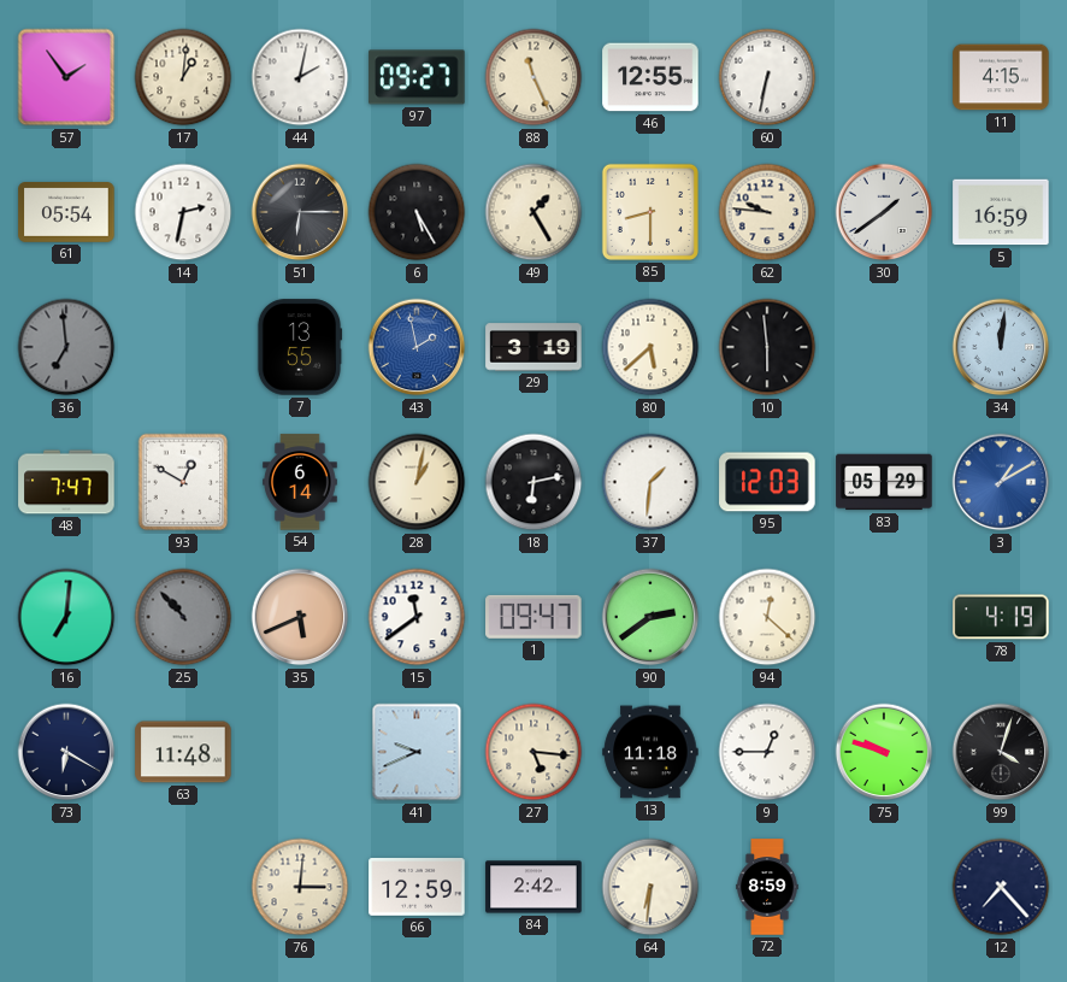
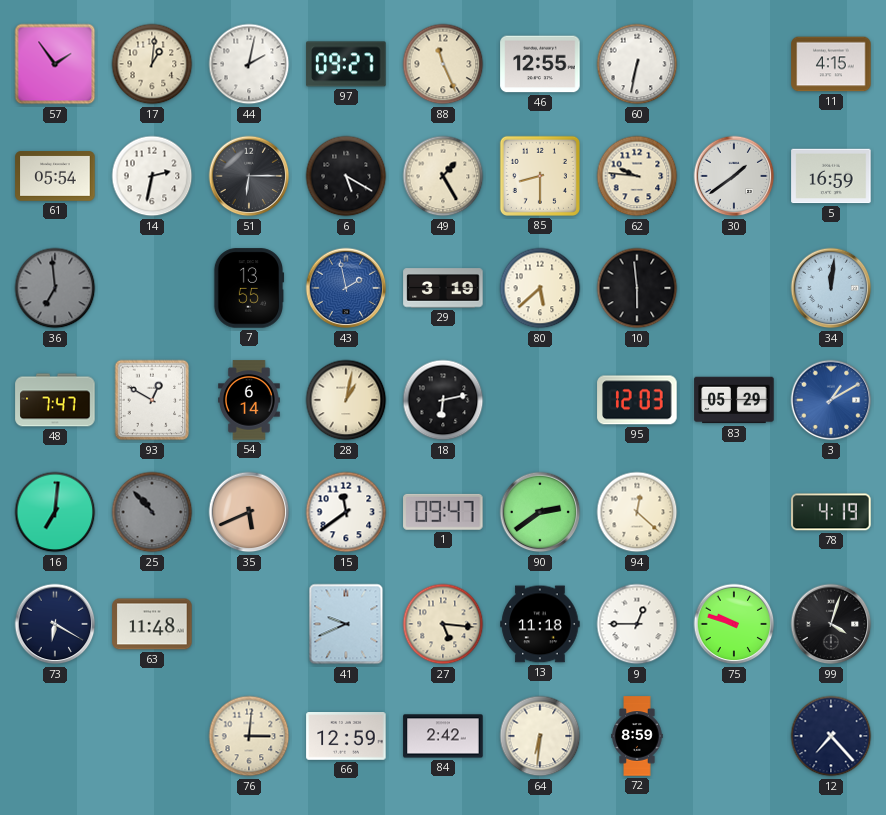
6: 5:25 -> 5:20 (346, 176)
37: 1:31 -> none (650, 482)
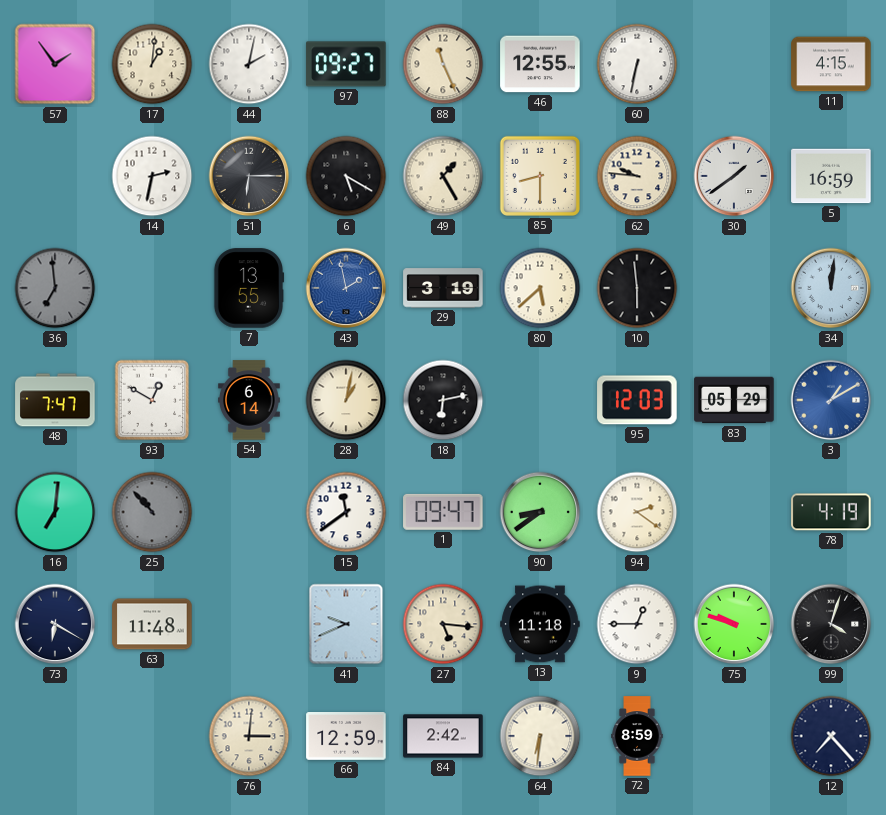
61: 05:54 -> none (55, 176)
35: 5:41 -> none (249, 512)
90: 2:39 -> 8:39 (540, 512)
94: 12:22 -> 2:21 (637, 512)
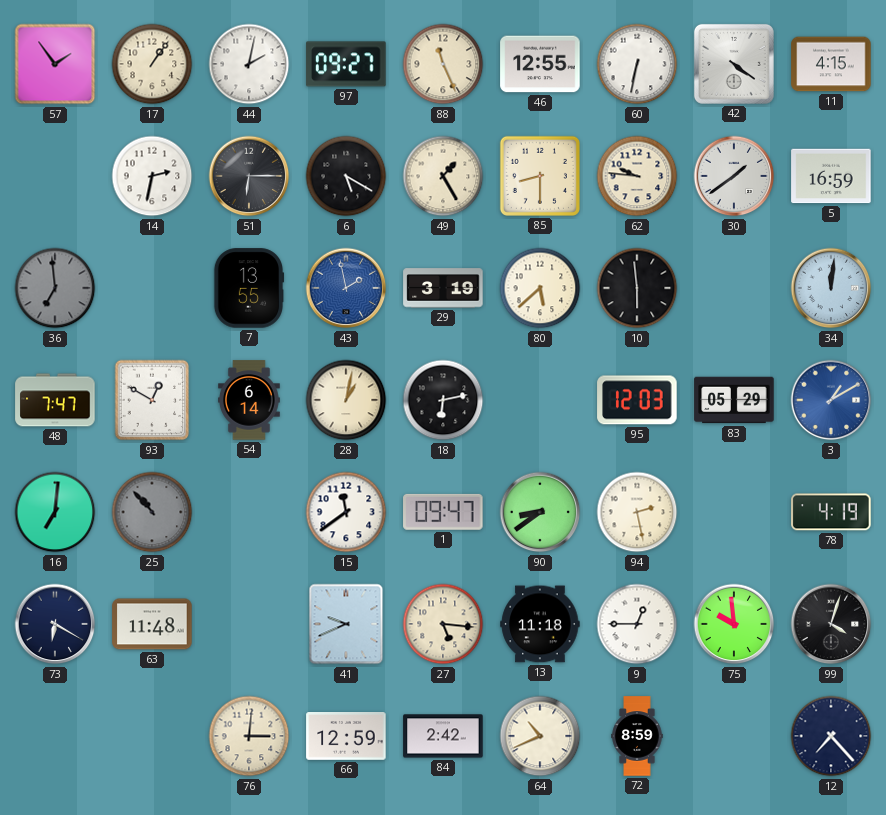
17: 1:01 -> 1:06 (152, 64)
42: none -> 4:21 (734, 64)
94: 2:21 -> 2:28 (637, 512)
75: 9:48 -> 9:59 (734, 624)
64: 6:31 -> 10:41 (540, 736)
